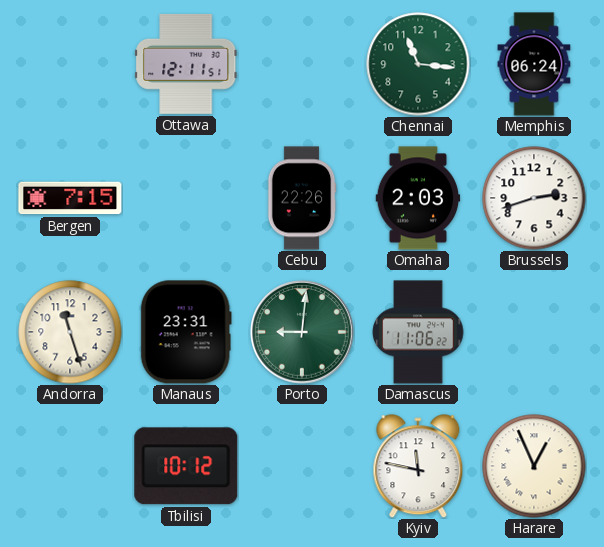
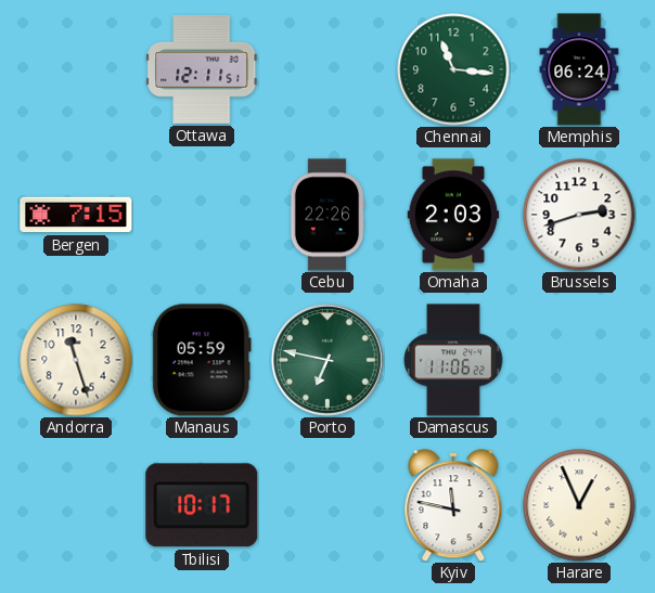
Manaus: 23:31 -> 05:59 (202, 360)
Porto: 9:01 -> 6:47 (327, 360)
Tbilisi: 10:12 -> 10:17 (202, 505)
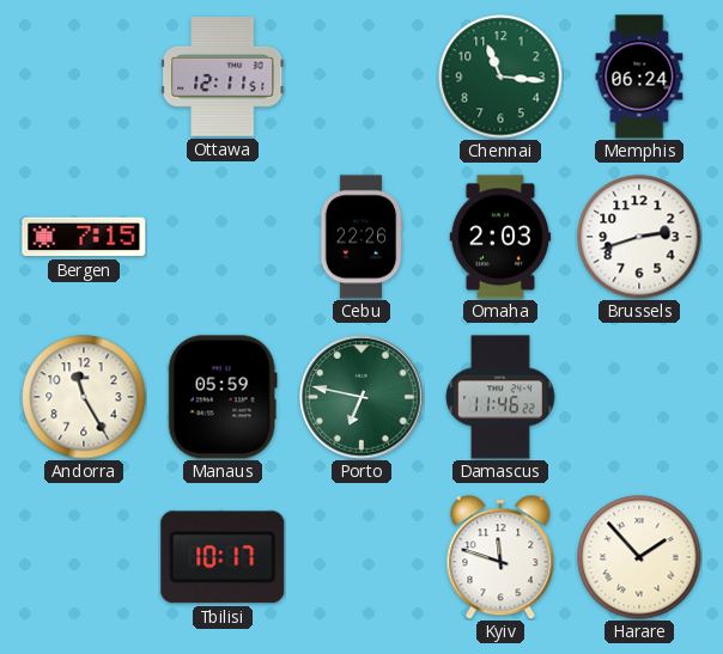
Andorra: 11:27 -> 11:25 (84, 397)
Damascus: 11:06 -> 11:46 (500, 397)
Kyiv: 11:47 -> 11:48 (500, 557)
Harare: 12:56 -> 1:53 (639, 557)
